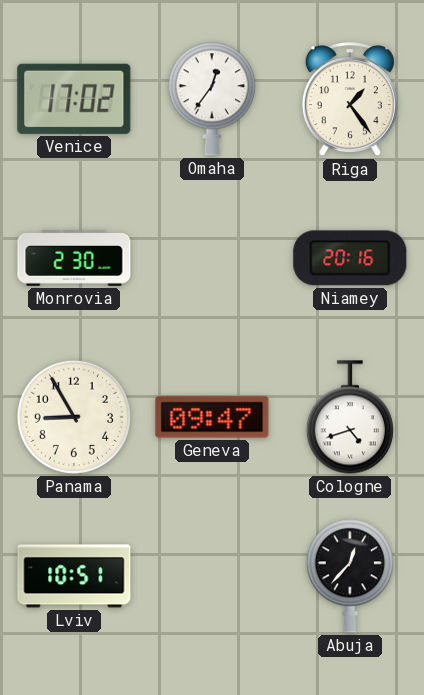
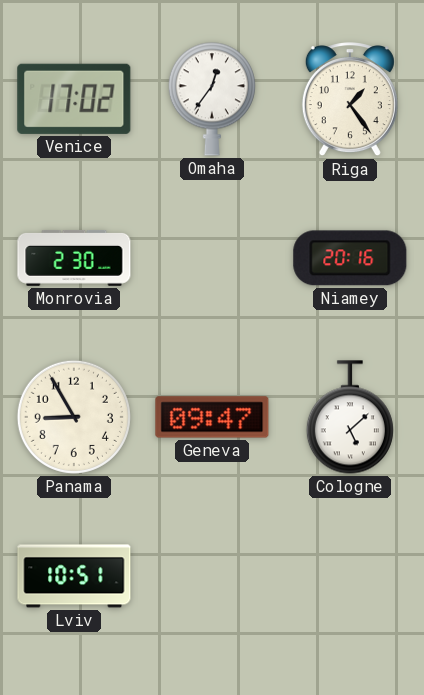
Cologne: 4:42 -> 5:08 (350, 417)
Abuja: 12:37 -> none (350, 576)
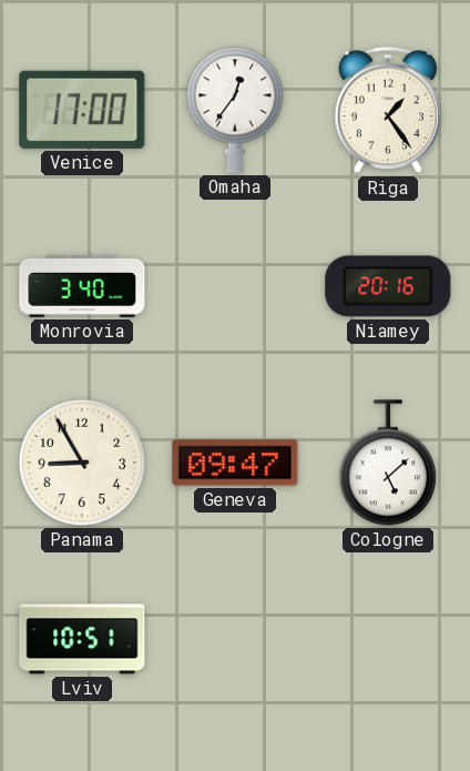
Venice: 17:02 -> 17:00 (82, 110)
Monrovia: 2:30 -> 3:40 (82, 286)
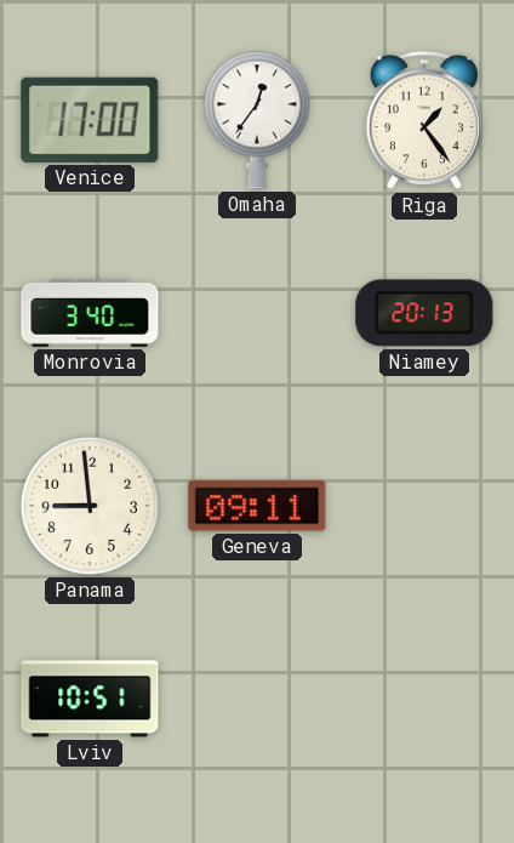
Niamey: 20:16 -> 20:13 (424, 313)
Panama: 8:55 -> 8:59 (90, 506)
Geneva: 09:47 -> 09:11 (257, 506)
Cologne: 5:08 -> none (388, 463)
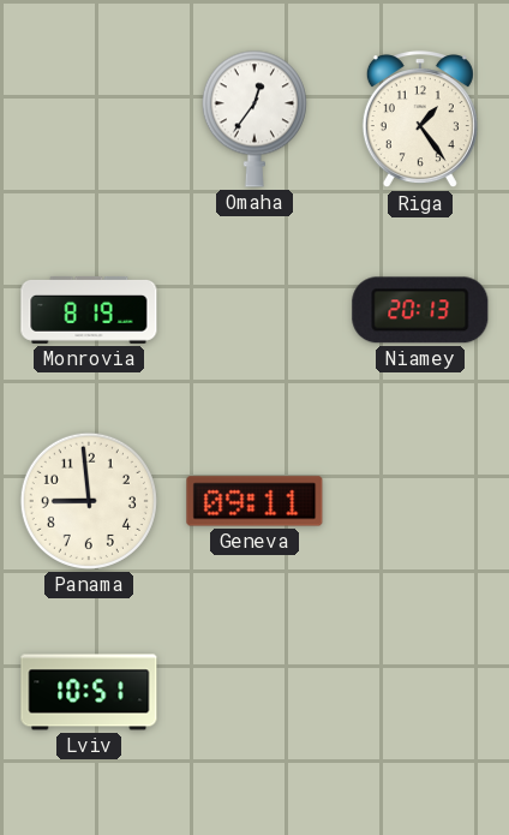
Venice: 17:00 -> none (90, 120)
Monrovia: 3:40 -> 8:19 (89, 310)
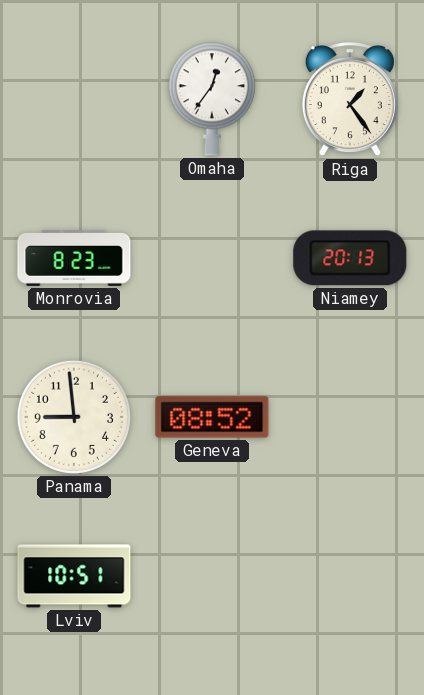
Monrovia: 8:19 -> 8:23 (74, 258)
Geneva: 09:11 -> 08:52 (212, 417)
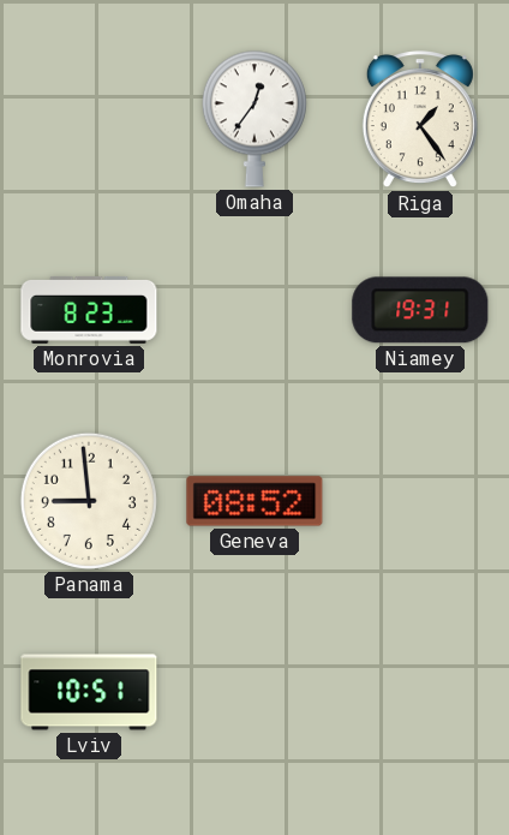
Niamey: 20:13 -> 19:31 (420, 310)
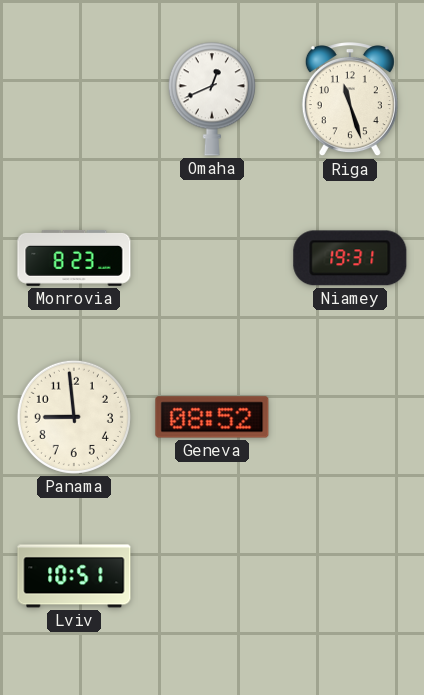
Omaha: 12:36 -> 12:41 (212, 99)
Riga: 1:24 -> 11:27 (350, 100)
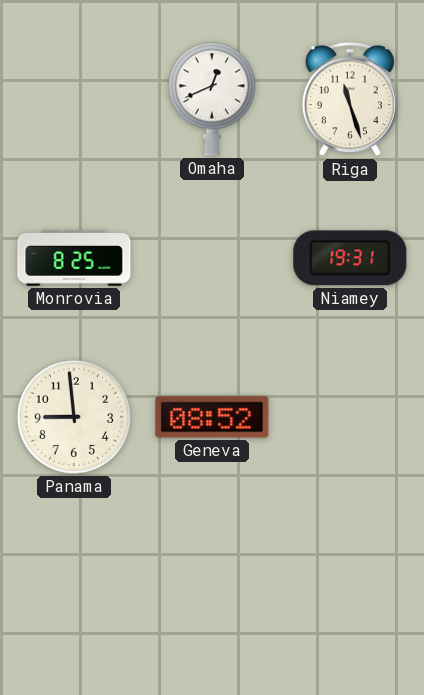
Monrovia: 8:23 -> 8:25 (74, 258)
Lviv: 10:51 -> none (74, 576)
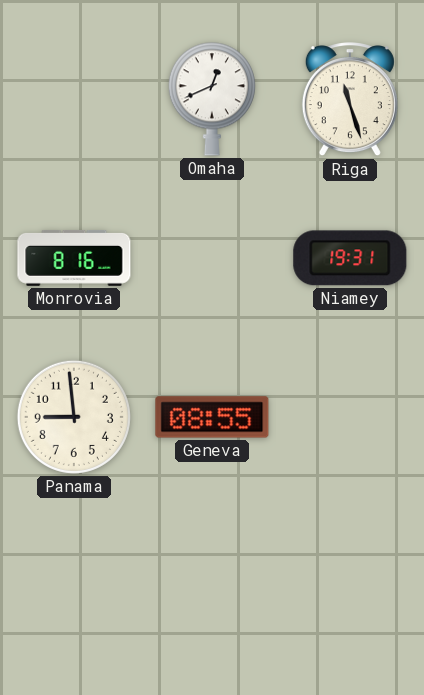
Monrovia: 8:25 -> 8:16 (74, 258)
Geneva: 08:52 -> 08:55 (212, 417)
